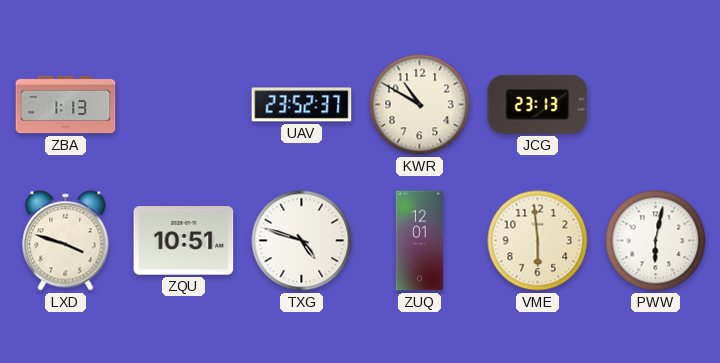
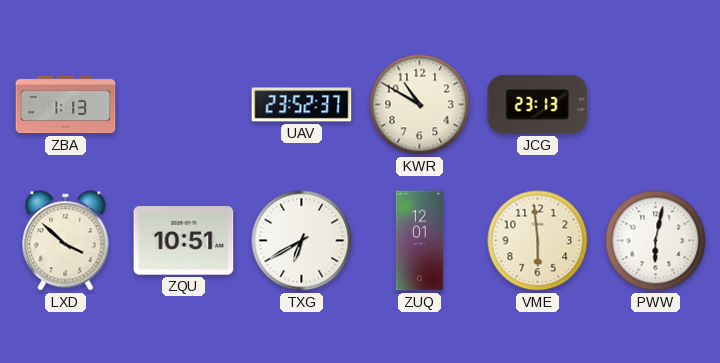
LXD: 3:48 -> 3:52 (66, 241)
TXG: 4:48 -> 6:40 (302, 241)
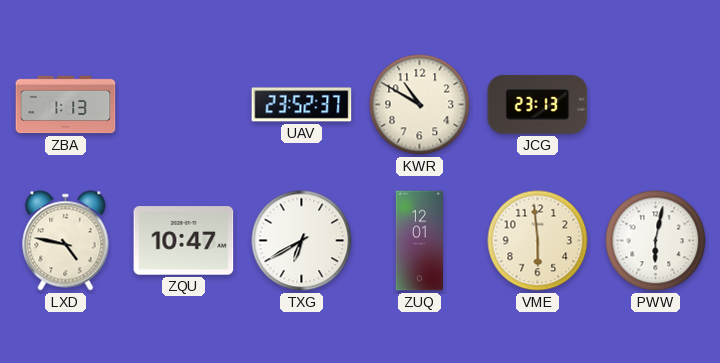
LXD: 3:52 -> 4:47 (66, 241)
ZQU: 10:51 -> 10:47 (184, 241)
